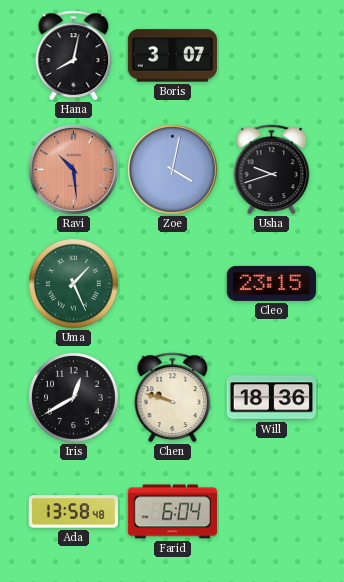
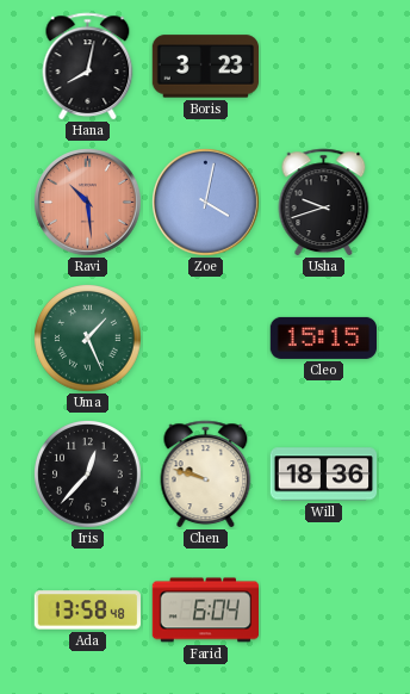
Boris: 3:07 -> 3:23 (205, 67)
Cleo: 23:15 -> 15:15 (324, 337)
Iris: 12:40 -> 12:37 (88, 475)
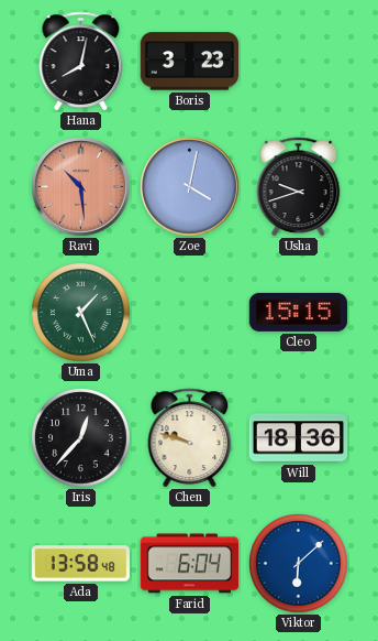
Viktor: none -> 6:08 (299, 564)
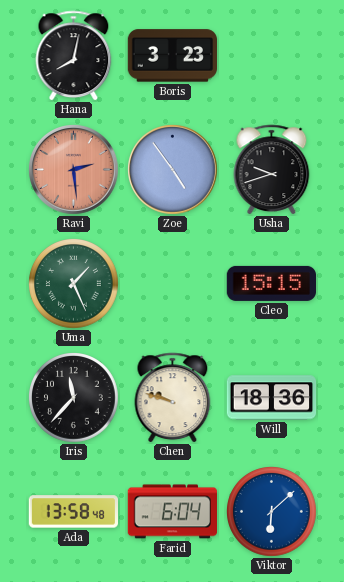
Ravi: 10:29 -> 2:29 (74, 170)
Zoe: 4:02 -> 4:54 (173, 170)
Iris: 12:37 -> 11:37 (74, 398)
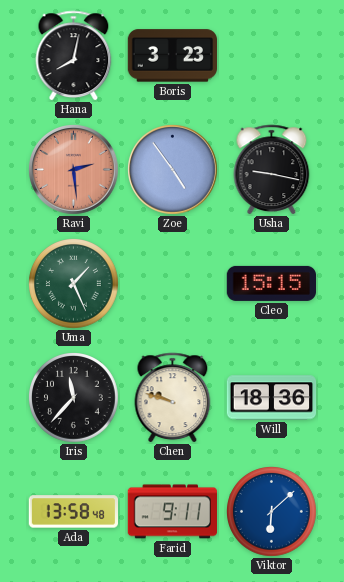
Usha: 9:42 -> 9:17 (272, 169)
Farid: 6:04 -> 9:11 (172, 512)
